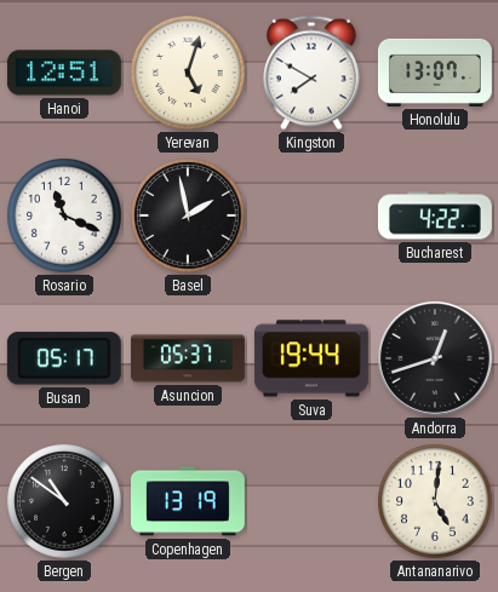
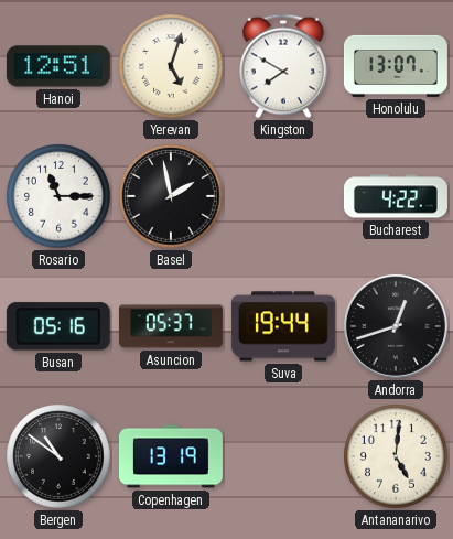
Rosario: 11:19 -> 11:15 (58, 196)
Busan: 05:17 -> 05:16 (58, 326)
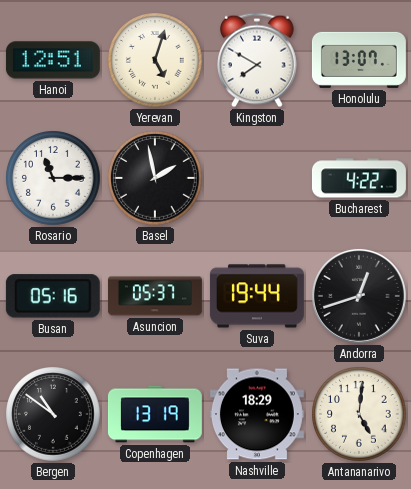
Nashville: none -> 18:29 (257, 414)
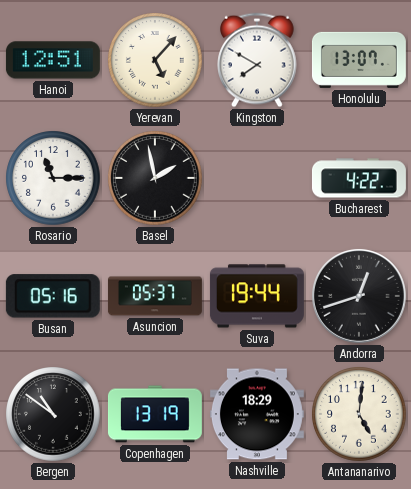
Yerevan: 5:03 -> 5:07 (155, 60)
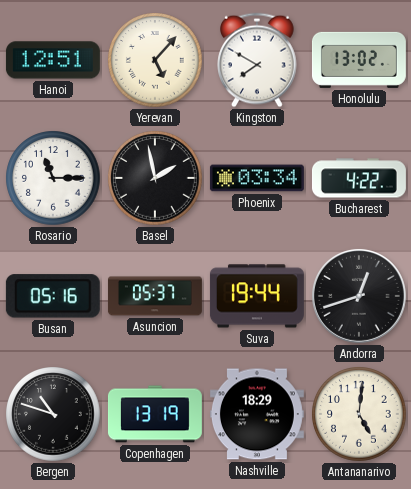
Honolulu: 13:07 -> 13:02 (359, 60)
Phoenix: none -> 03:34 (257, 178)
Bergen: 10:51 -> 10:48 (53, 414)
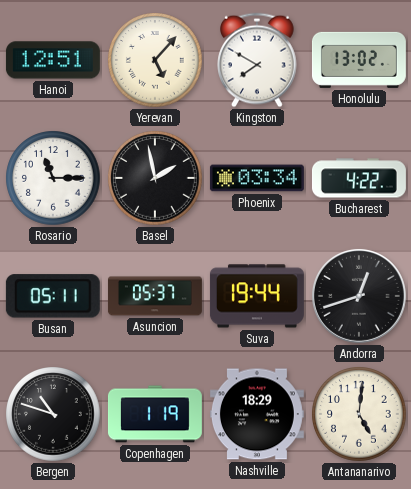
Busan: 05:16 -> 05:11 (53, 296)
Copenhagen: 13:19 -> 1:19 (155, 414)
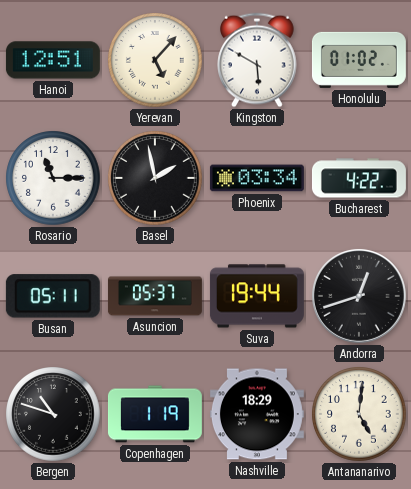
Kingston: 7:50 -> 5:50 (257, 60)
Honolulu: 13:02 -> 01:02 (359, 60)
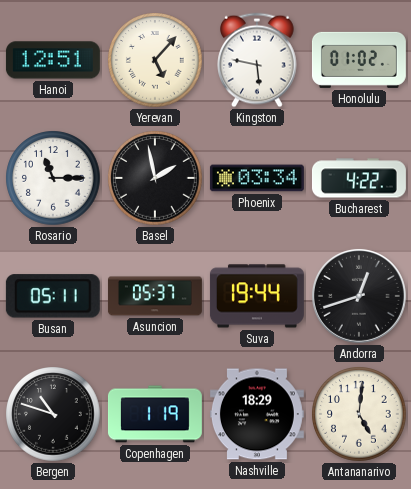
Kingston: 5:50 -> 5:47 (257, 60)
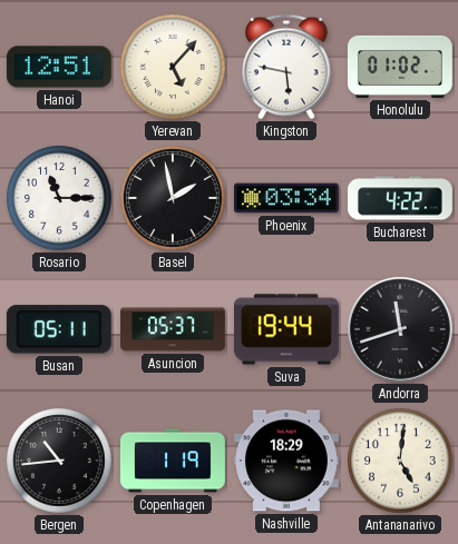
Andorra: 12:42 -> 11:42 (400, 329)
Bergen: 10:48 -> 10:44 (59, 461)
